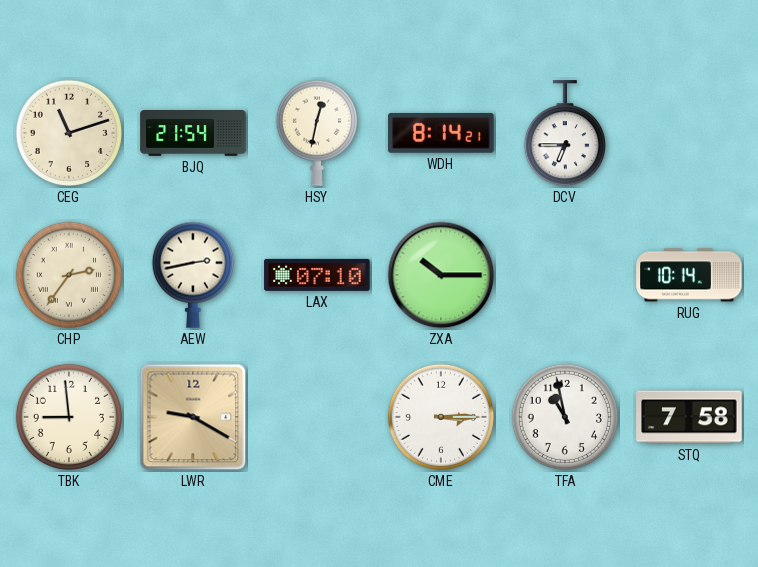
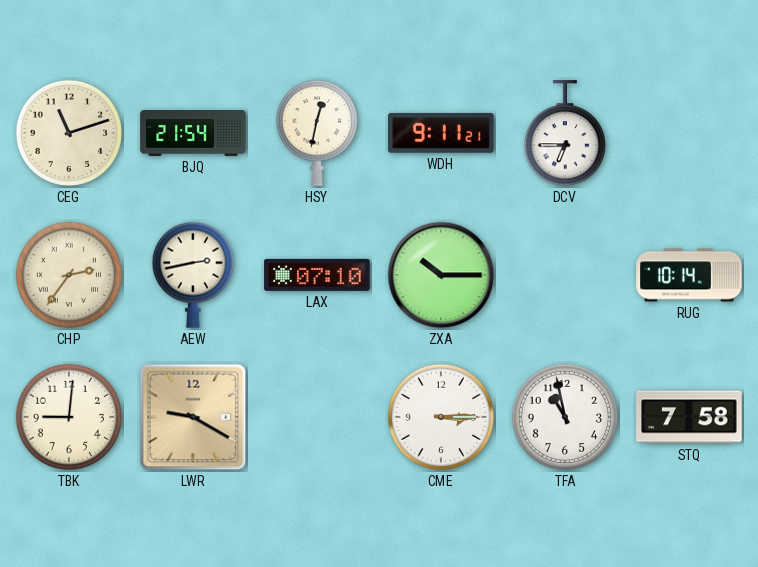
WDH: 8:14 -> 9:11 (441, 133)
TBK: 8:59 -> 9:01 (69, 417)
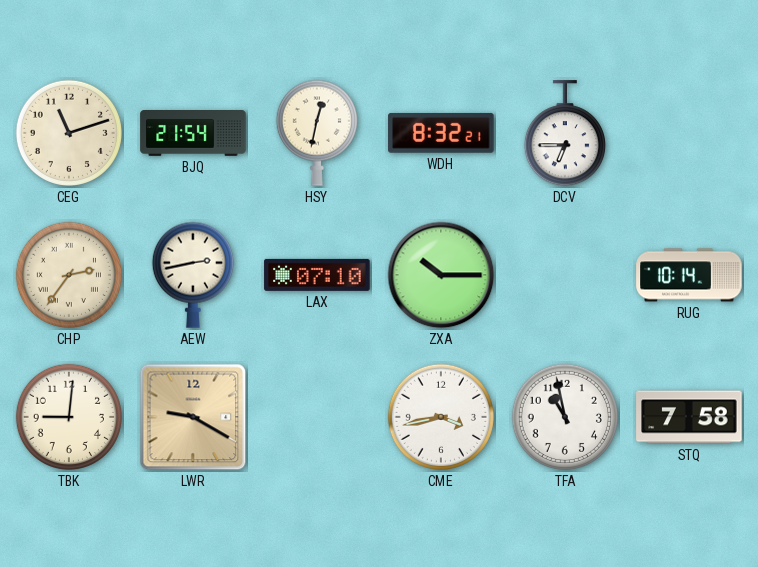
WDH: 9:11 -> 8:32 (441, 133)
CME: 3:15 -> 3:43 (441, 417)
